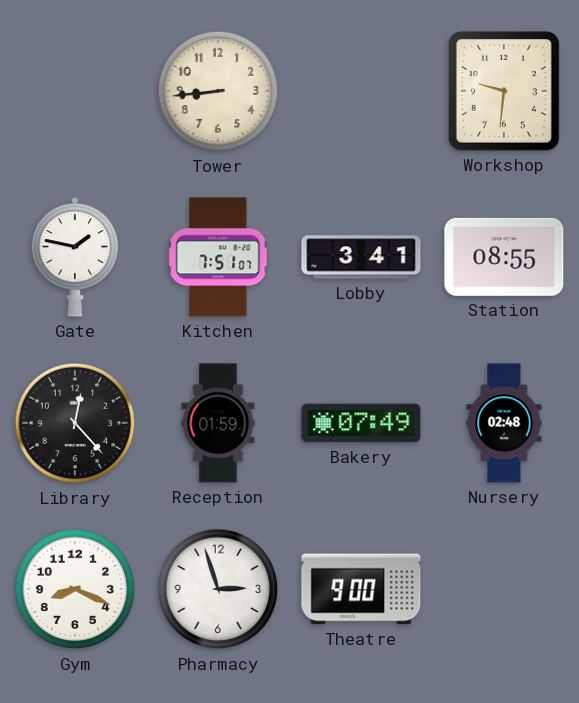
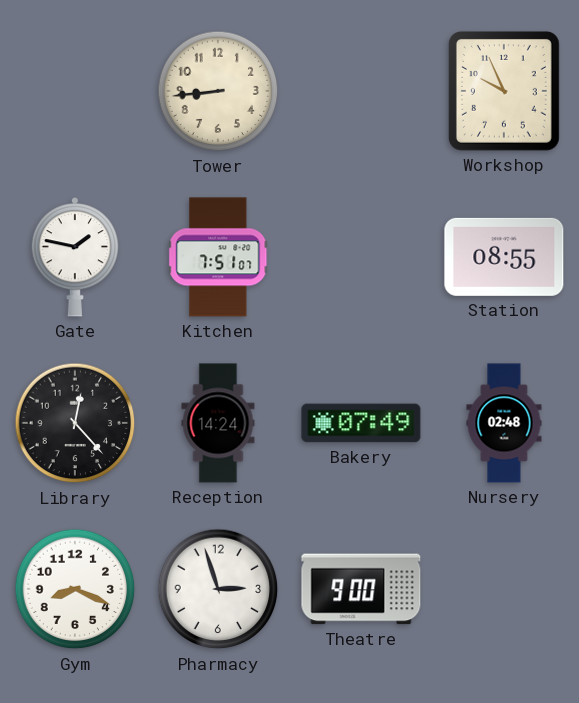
Workshop: 9:31 -> 9:56 (504, 91)
Lobby: 3:41 -> none (361, 257)
Reception: 01:59 -> 14:24 (218, 423)
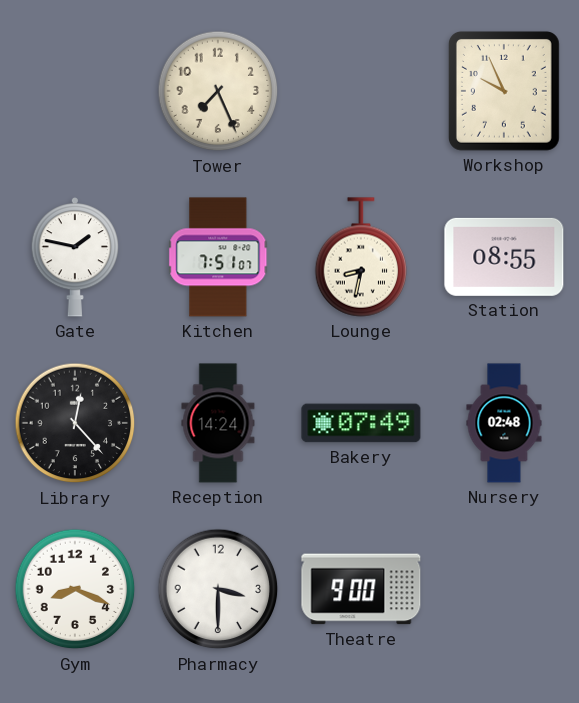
Tower: 8:44 -> 7:26 (218, 91)
Lounge: none -> 8:32 (361, 257)
Pharmacy: 2:57 -> 3:30 (218, 589)
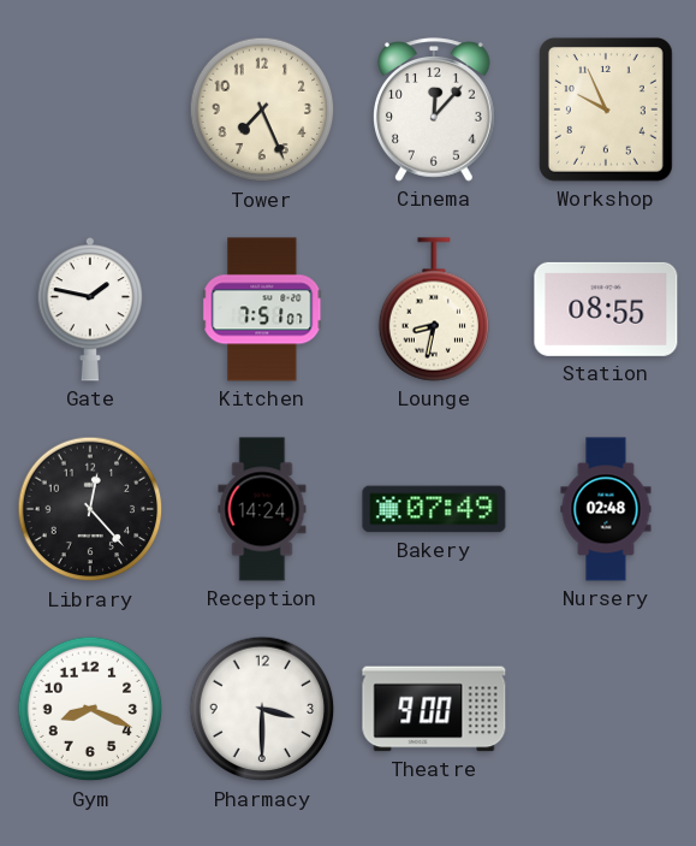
Cinema: none -> 12:07 (435, 110)
